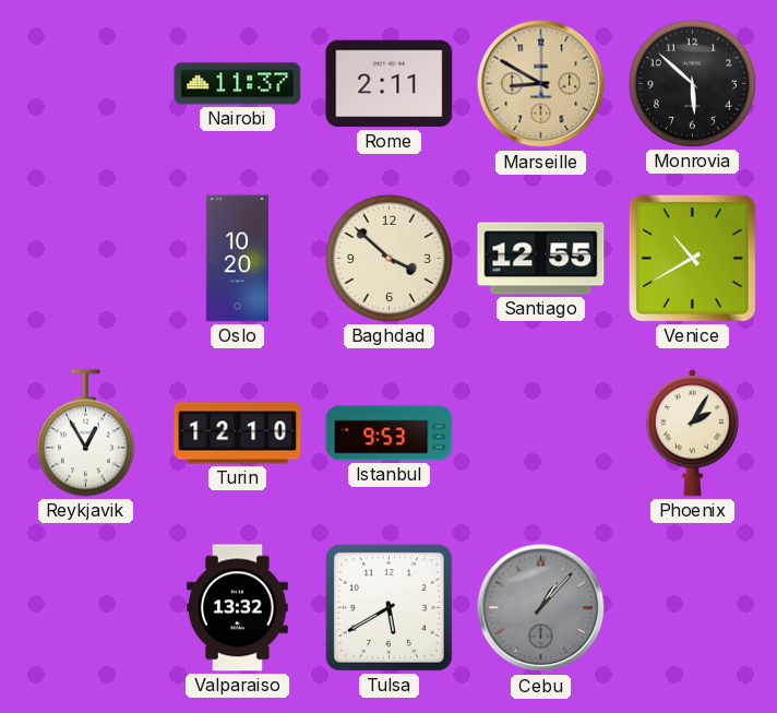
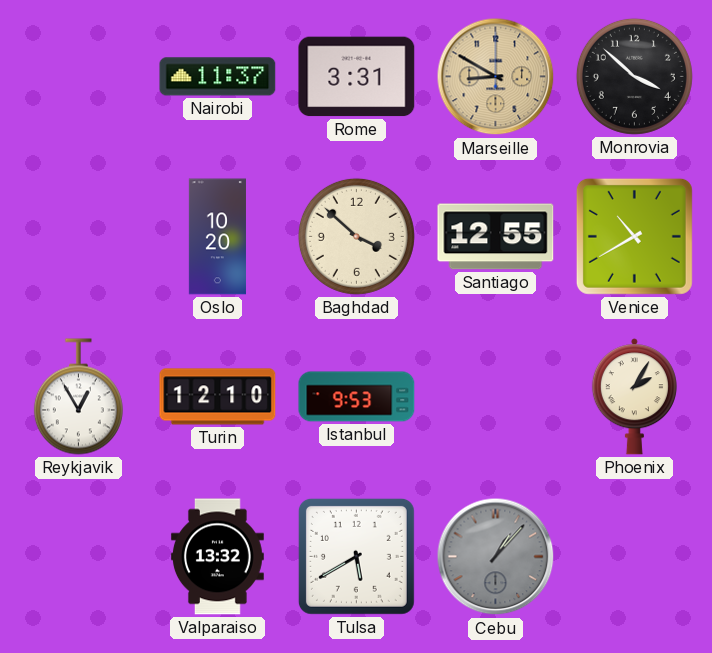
Rome: 2:11 -> 3:31 (357, 77)
Monrovia: 5:52 -> 3:52 (634, 76)
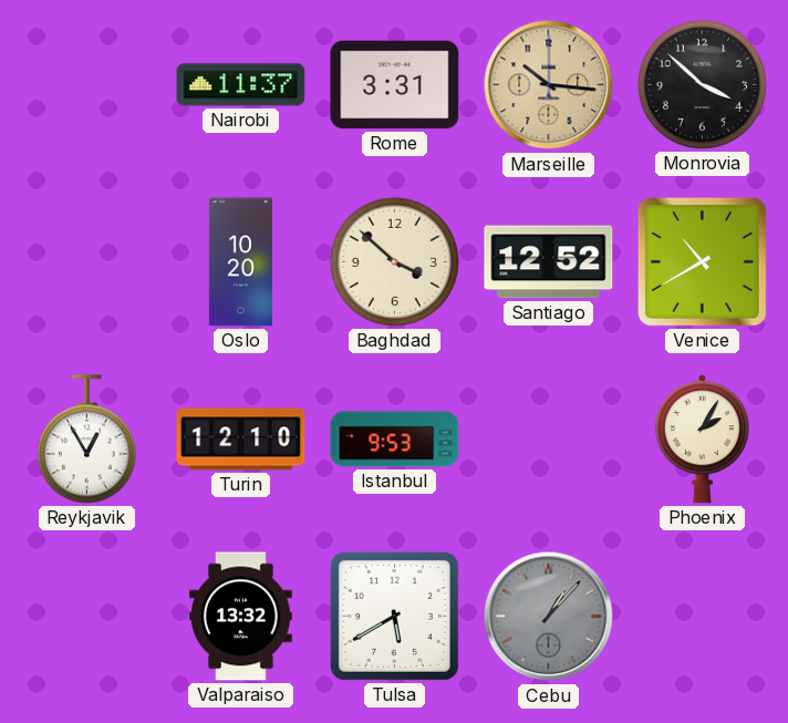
Marseille: 8:50 -> 10:16 (549, 85)
Santiago: 12:55 -> 12:52 (549, 262)
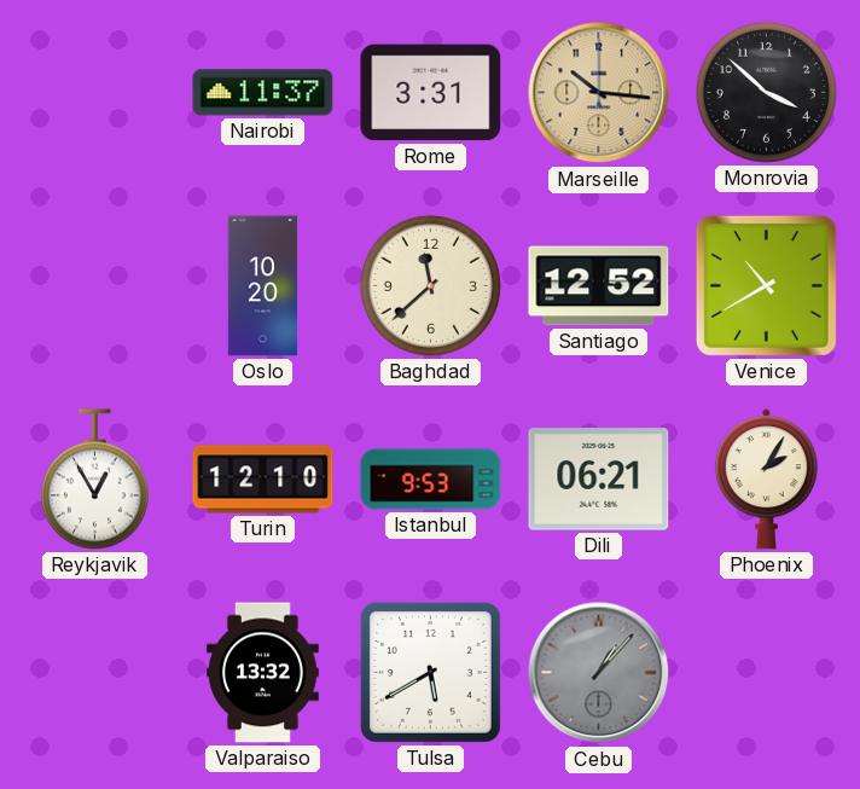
Baghdad: 3:52 -> 11:38 (430, 285)
Dili: none -> 06:21 (599, 480)
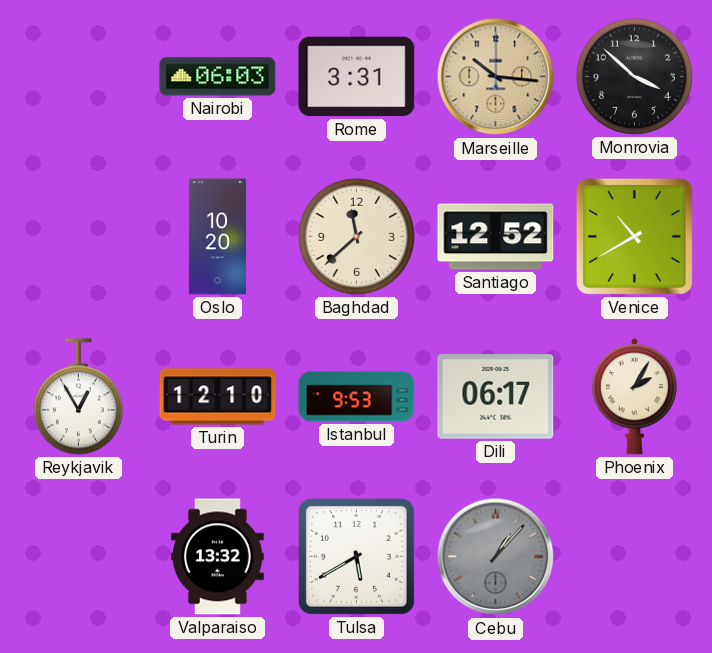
Nairobi: 11:37 -> 06:03 (218, 77)
Dili: 06:21 -> 06:17 (496, 397)
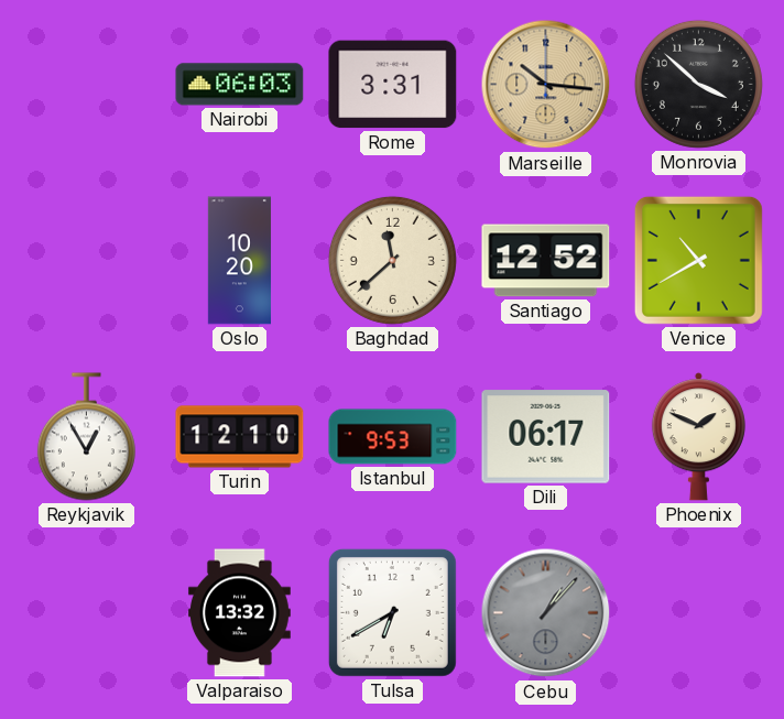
Phoenix: 2:05 -> 1:49 (698, 437)
Tulsa: 5:40 -> 6:40 (392, 612)
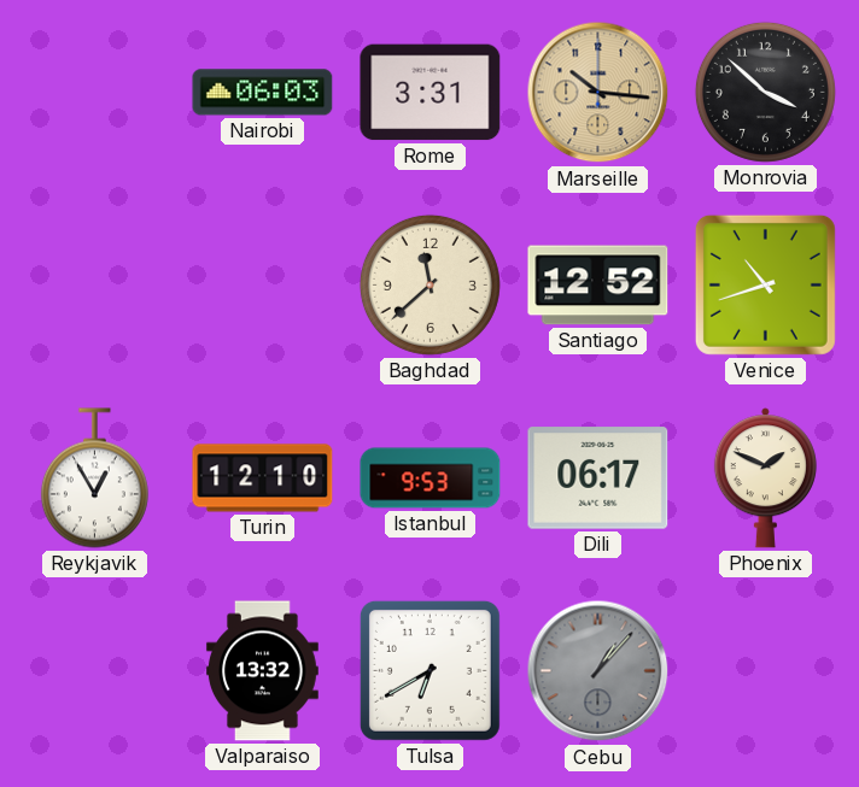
Oslo: 10:20 -> none (239, 261)
Venice: 10:40 -> 10:42 (765, 284)
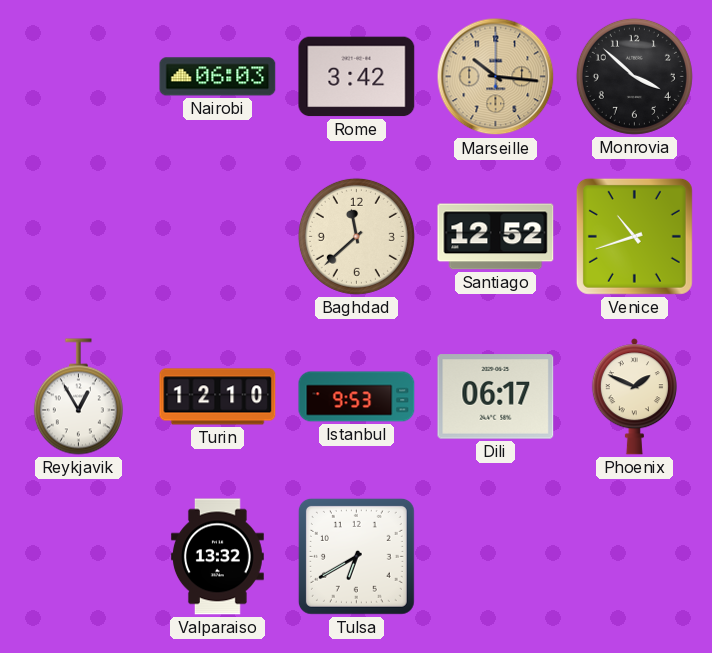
Rome: 3:31 -> 3:42 (357, 77)
Cebu: 1:07 -> none (598, 671)
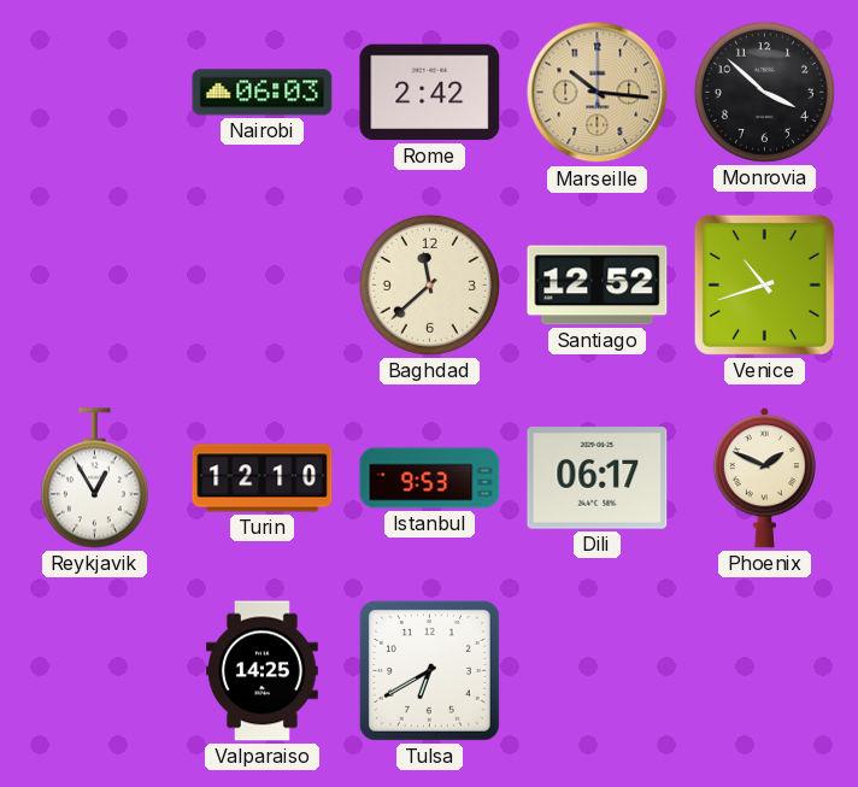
Rome: 3:42 -> 2:42 (430, 93)
Valparaiso: 13:32 -> 14:25 (261, 671)
